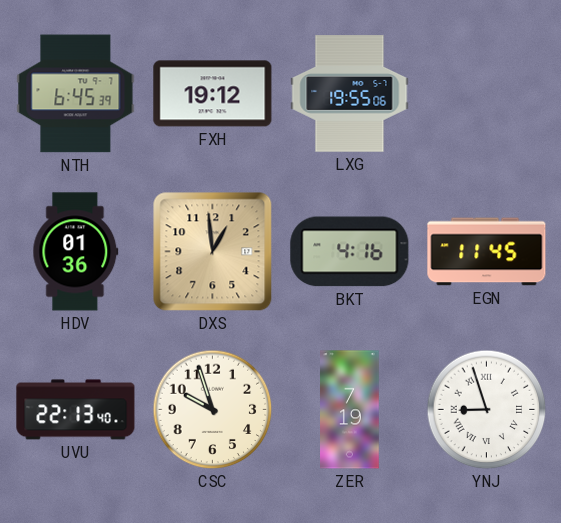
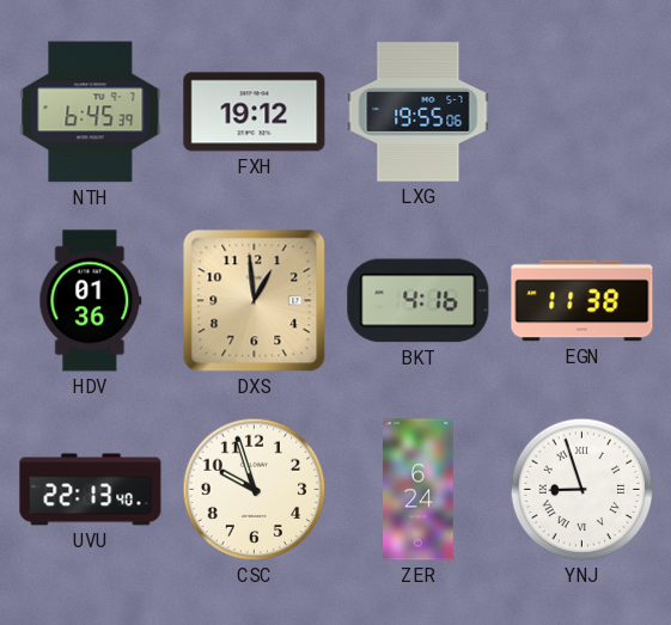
EGN: 11:45 -> 11:38 (582, 301)
ZER: 7:19 -> 6:24 (419, 490)
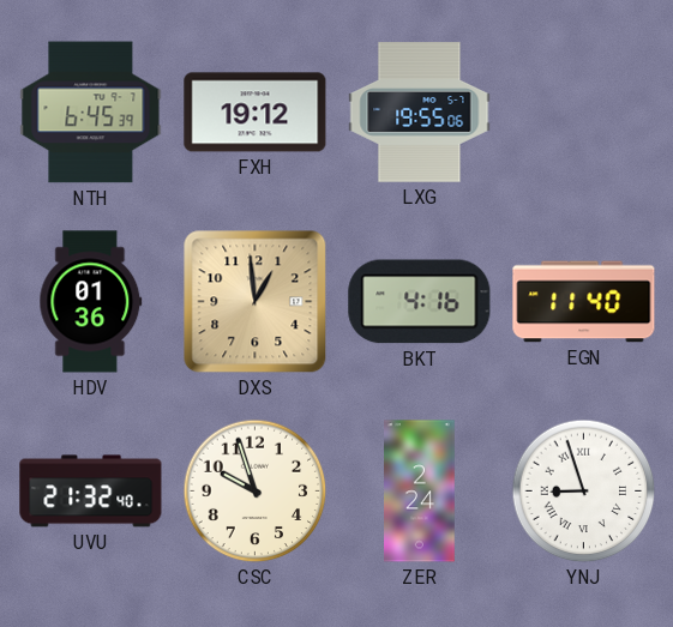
EGN: 11:38 -> 11:40 (584, 302)
UVU: 22:13 -> 21:32 (91, 492)
ZER: 6:24 -> 2:24 (420, 492)
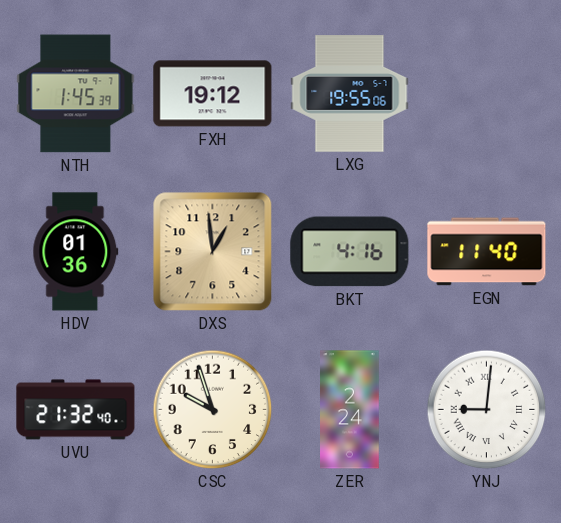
NTH: 6:45 -> 1:45 (76, 94)
YNJ: 8:57 -> 9:01 (487, 410)
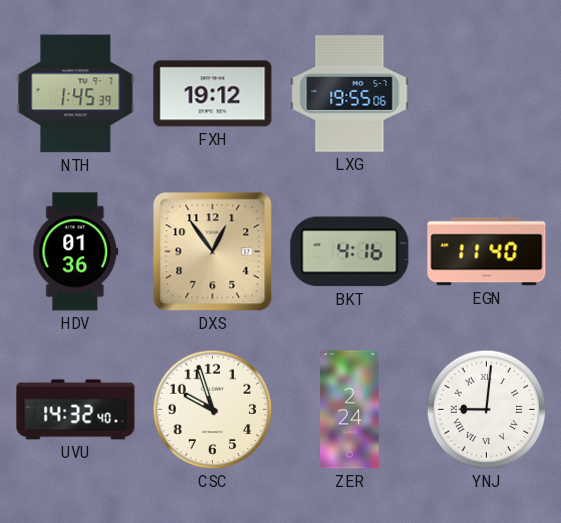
DXS: 12:59 -> 12:54 (213, 252)
UVU: 21:32 -> 14:32 (76, 410)
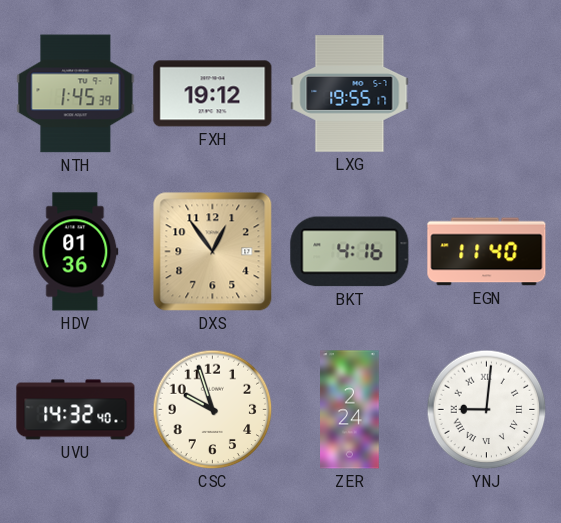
LXG: 19:55:06 -> 19:55:17 (350, 94)
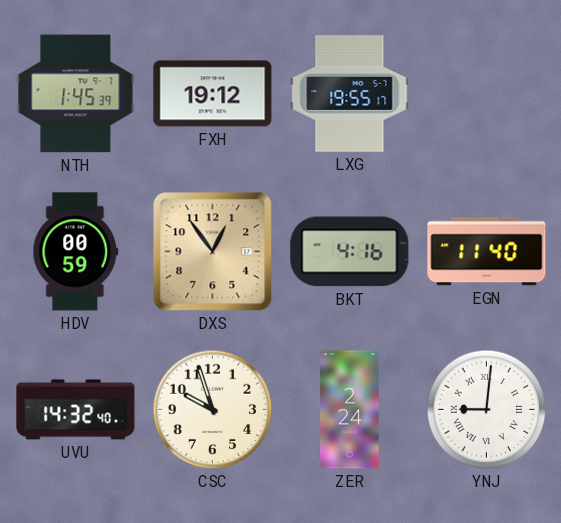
HDV: 01:36 -> 00:59 (76, 252)
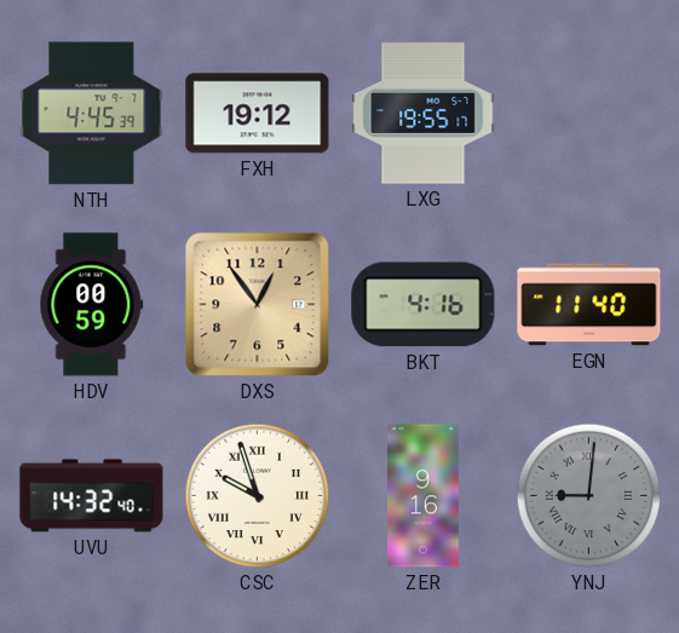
NTH: 1:45 -> 4:45 (92, 114)
CSC numerals: Arabic -> Roman (258, 496)
ZER: 2:24 -> 9:16 (424, 496)
YNJ dial: white -> grey (589, 496)
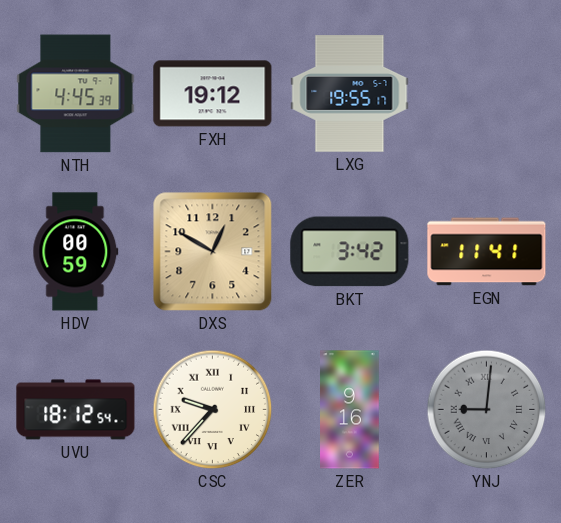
DXS: 12:54 -> 12:50 (213, 252)
BKT: 4:16 -> 3:42 (350, 252)
EGN: 11:40 -> 11:41 (487, 252)
UVU: 14:32 -> 18:12 (76, 410)
CSC: 9:57 -> 9:37 (213, 410)
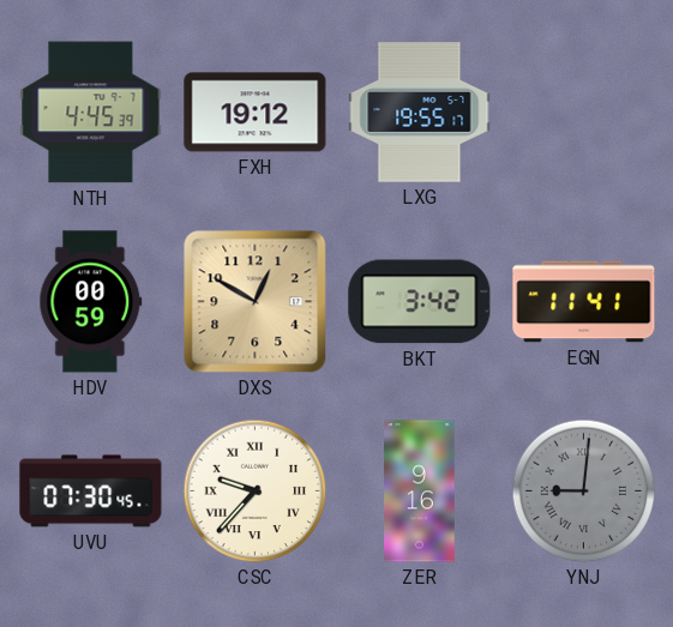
UVU: 18:12 -> 07:30 (91, 492)
